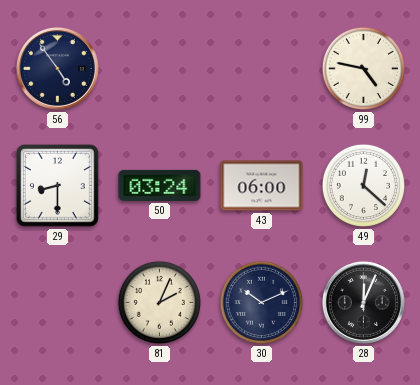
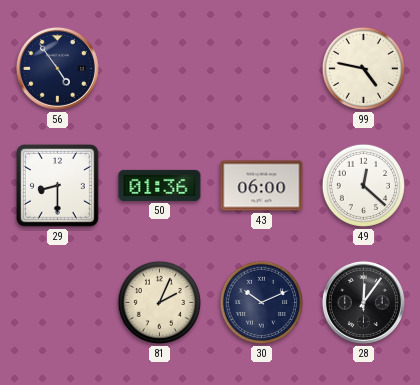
50: 03:24 -> 01:36 (160, 185)
28: 12:04 -> 12:06 (363, 302)
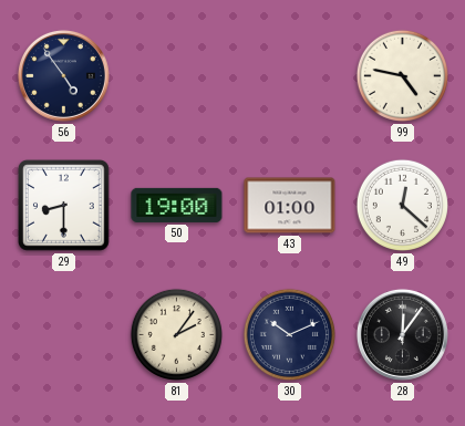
50: 01:36 -> 19:00 (177, 205)
43: 06:00 -> 01:00 (290, 206)
81: 2:04 -> 2:06 (176, 334)
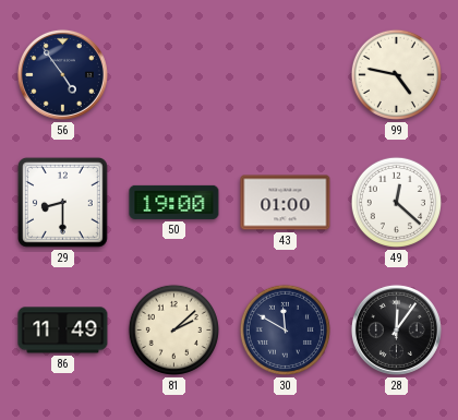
86: none -> 11:49 (63, 331)
81: 2:06 -> 2:08 (173, 329)
30: 10:11 -> 11:50 (285, 329)
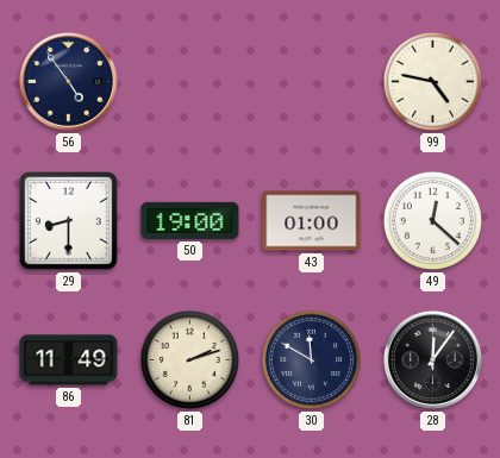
81: 2:08 -> 2:12 (189, 359)
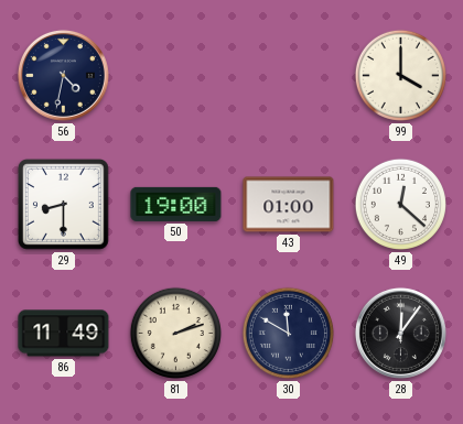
56: 4:54 -> 4:32 (63, 75)
99: 4:47 -> 4:00 (400, 75)
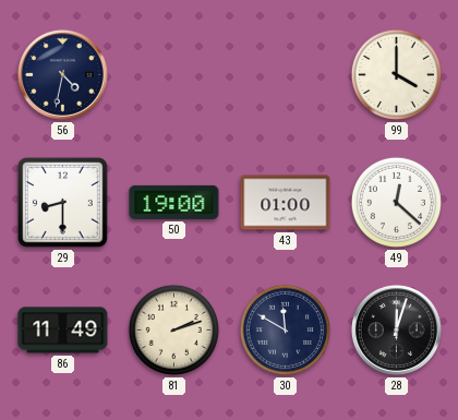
28: 12:06 -> 12:03 (396, 329)
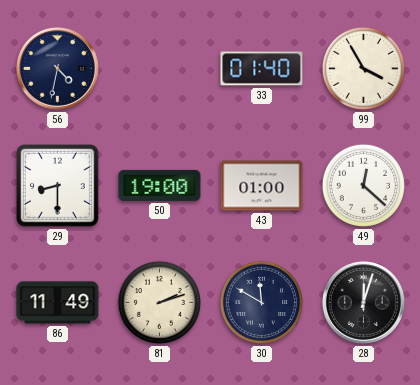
33: none -> 01:40 (262, 69)
99: 4:00 -> 3:55 (363, 68)
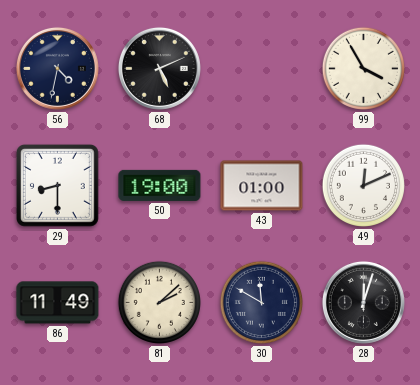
68: none -> 5:11 (159, 68)
33: 01:40 -> none (262, 69)
49: 12:22 -> 12:11 (363, 185)
81: 2:12 -> 2:08 (159, 302)
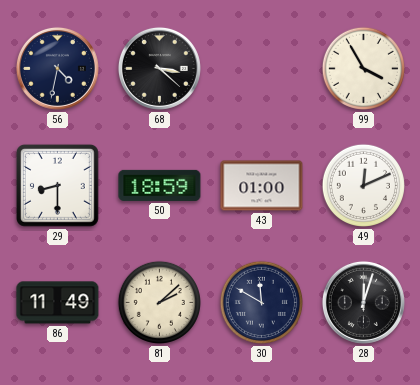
68: 5:11 -> 3:22 (159, 68)
50: 19:00 -> 18:59 (160, 185)
